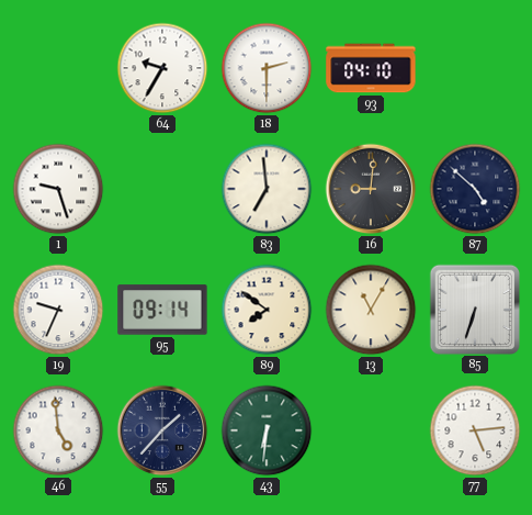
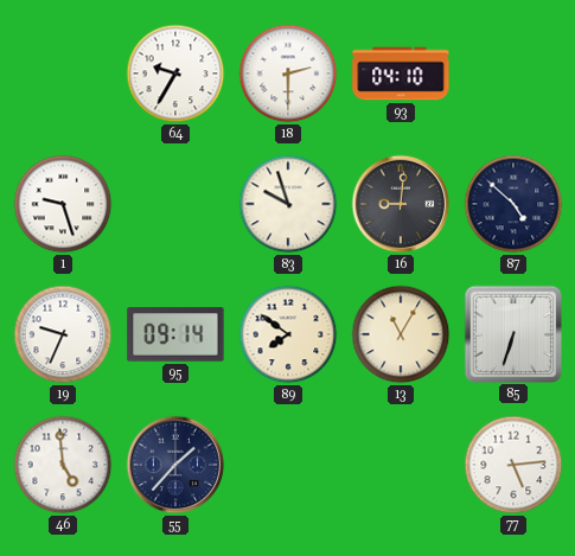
83: 6:59 -> 9:57 (288, 204)
43: 6:31 -> none (267, 430)
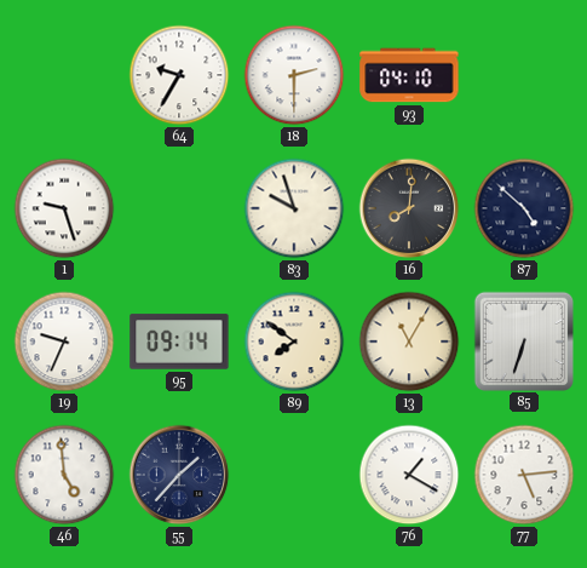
16: 9:01 -> 8:01 (409, 208)
76: none -> 1:20 (409, 475)
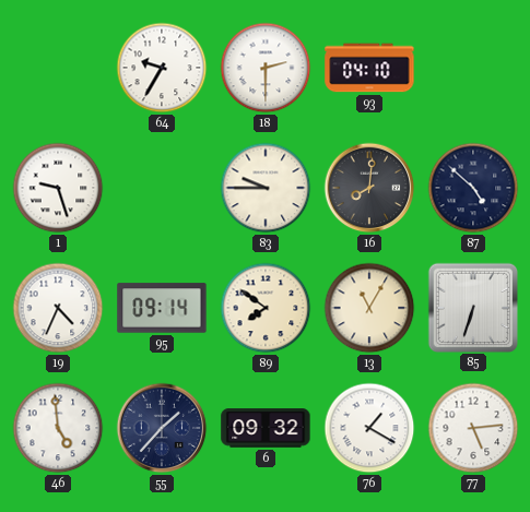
83: 9:57 -> 9:45 (266, 188)
19: 9:34 -> 4:34 (58, 308)
6: none -> 09:32 (266, 428)
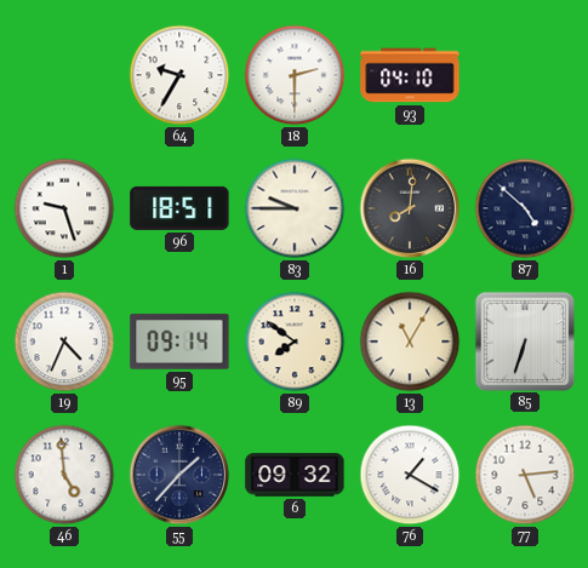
96: none -> 18:51 (179, 208)
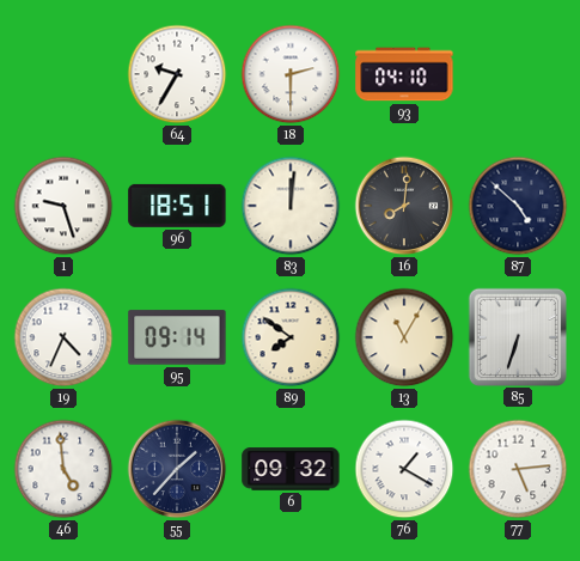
83: 9:45 -> 12:01 (291, 206)
